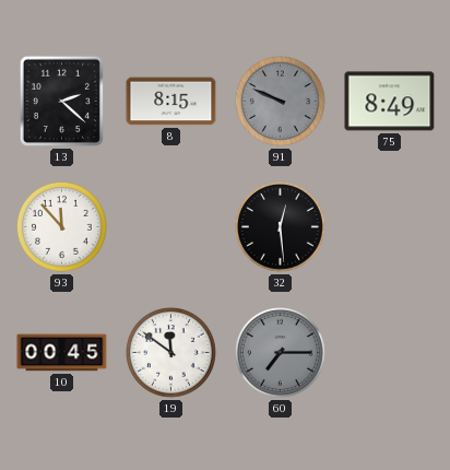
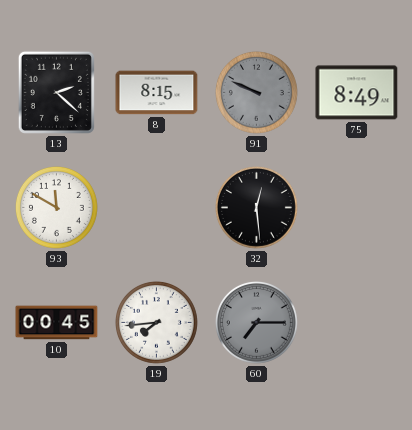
93: 11:53 -> 11:50 (56, 207)
19: 11:51 -> 7:44 (156, 322)
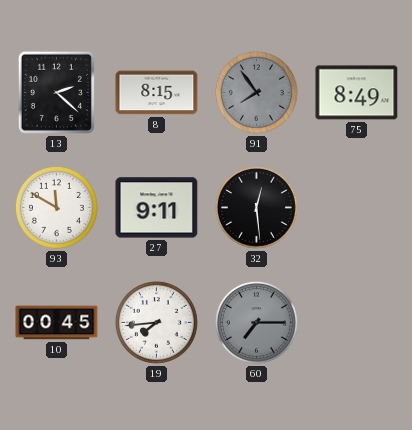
91: 9:49 -> 7:54 (256, 92)
27: none -> 9:11 (157, 208)
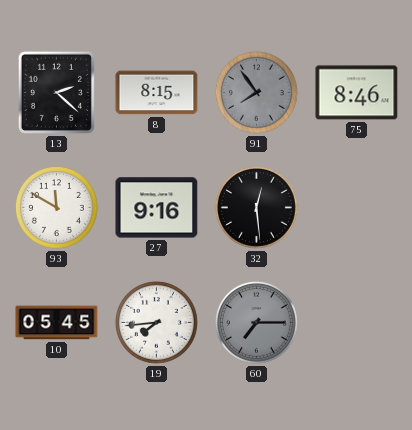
75: 8:49 -> 8:46 (357, 93)
27: 9:11 -> 9:16 (157, 208)
10: 00:45 -> 05:45 (57, 323)
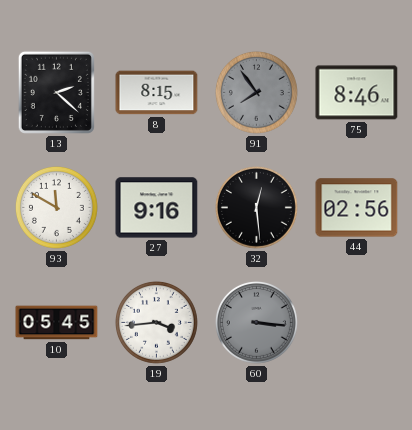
44: none -> 02:56 (357, 208)
19: 7:44 -> 3:44 (156, 322)
60: 7:15 -> 3:16 (256, 322)
